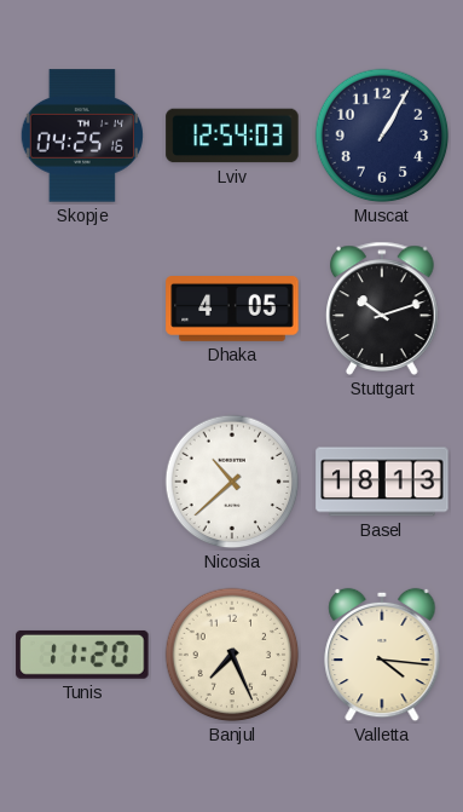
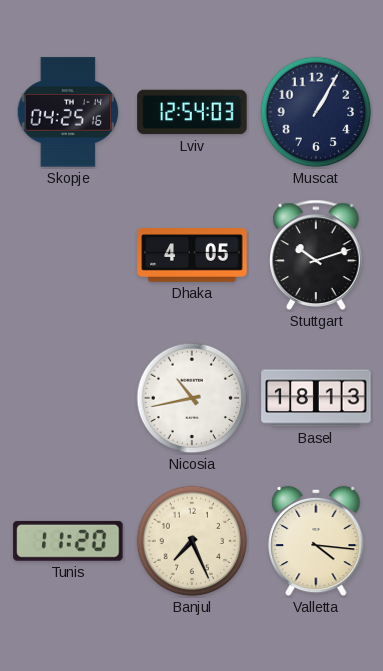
Nicosia: 10:38 -> 10:43 (192, 398)
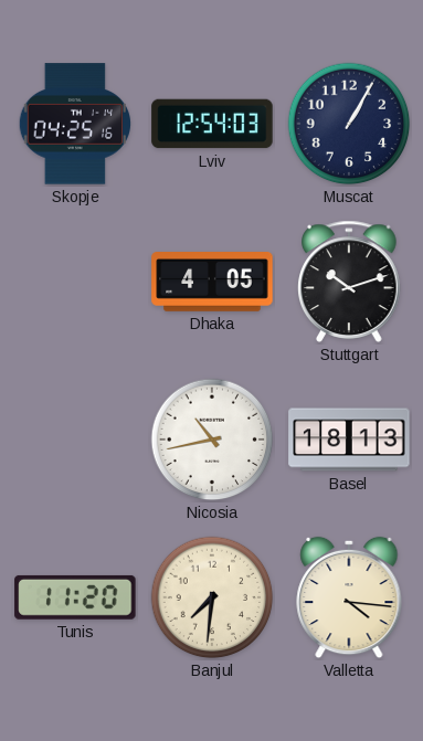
Banjul: 7:26 -> 7:31 (212, 597)
